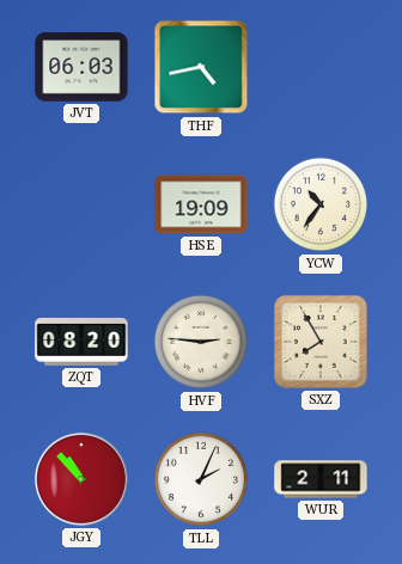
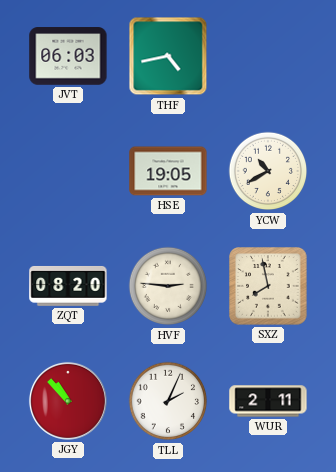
HSE: 19:09 -> 19:05 (168, 171)
YCW: 10:36 -> 10:40 (268, 171)
SXZ: 7:55 -> 7:58 (268, 286)
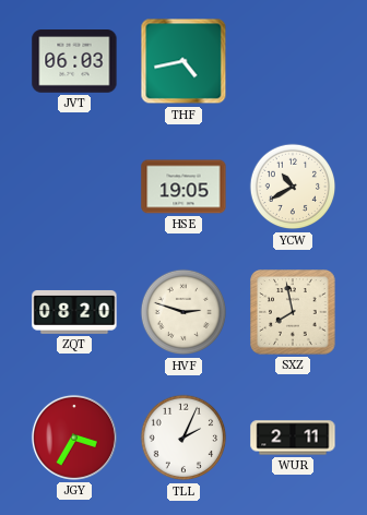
HVF: 2:46 -> 2:48 (183, 312)
JGY: 10:53 -> 3:35 (74, 438)
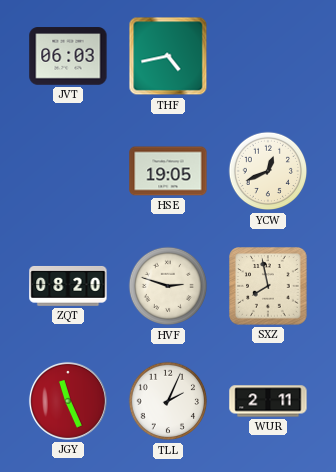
YCW: 10:40 -> 12:41 (268, 171)
JGY: 3:35 -> 11:26 (68, 401)
